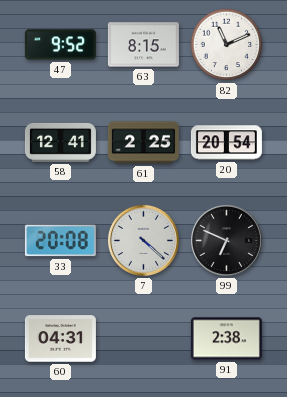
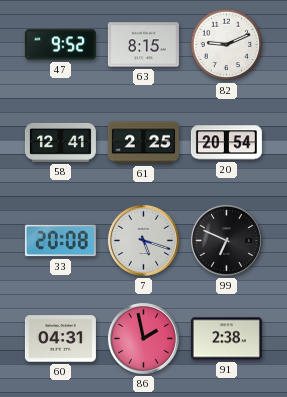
82: 11:11 -> 9:11 (227, 45)
7: 4:22 -> 5:18 (143, 240)
86: none -> 1:58 (143, 338)
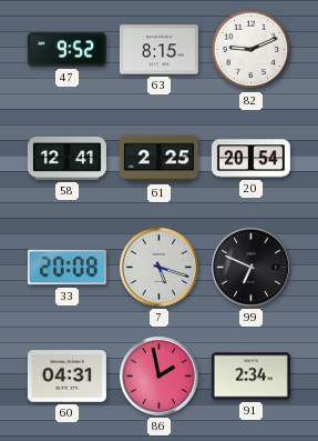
91: 2:38 -> 2:34 (250, 377)
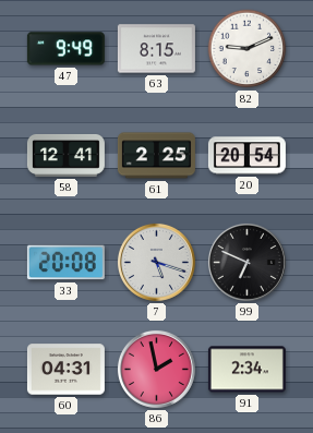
47: 9:52 -> 9:49 (65, 49)
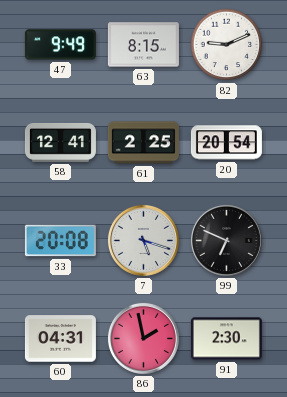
91: 2:34 -> 2:30 (226, 339)
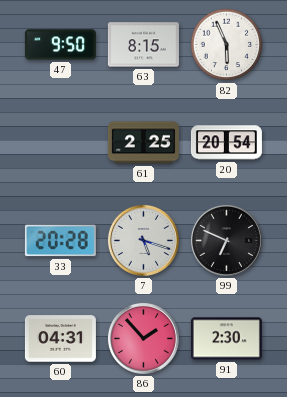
47: 9:49 -> 9:50 (60, 45)
82: 9:11 -> 5:56 (227, 45)
58: 12:41 -> none (60, 143)
33: 20:08 -> 20:28 (60, 241)
86: 1:58 -> 1:53 (143, 338)
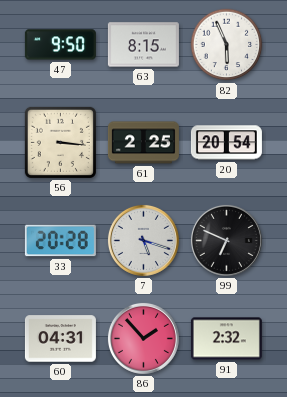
56: none -> 3:16 (60, 142)
91: 2:30 -> 2:32 (226, 339)
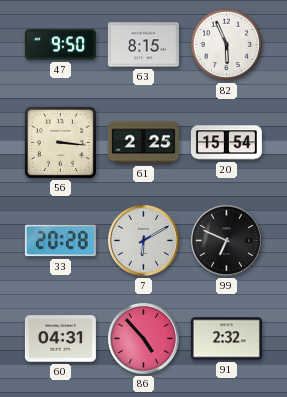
20: 20:54 -> 15:54 (226, 143)
7: 5:18 -> 6:10 (143, 240)
86: 1:53 -> 4:53 (143, 338)
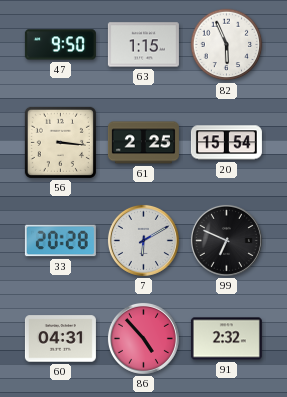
63: 8:15 -> 1:15 (143, 45)
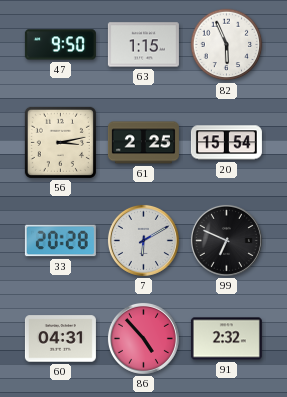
56: 3:16 -> 3:13 (60, 142)
